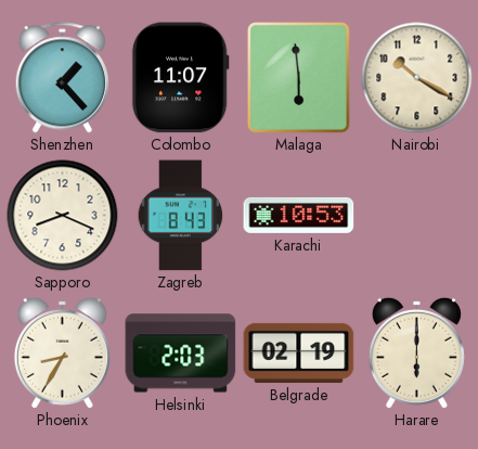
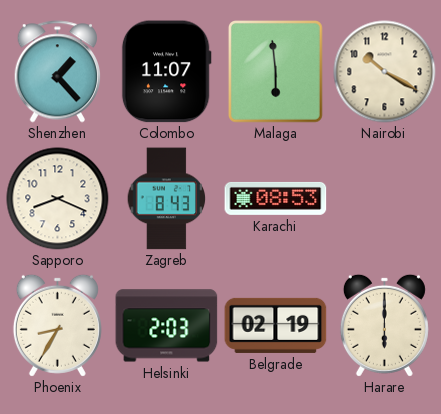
Karachi: 10:53 -> 08:53 (276, 198)
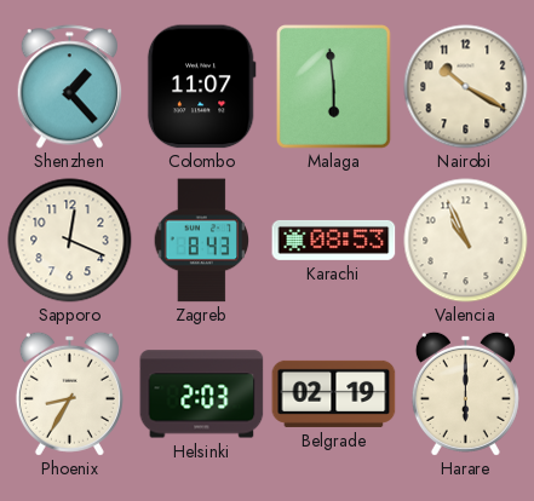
Sapporo: 8:19 -> 12:19 (70, 241)
Valencia: none -> 10:56 (466, 241)
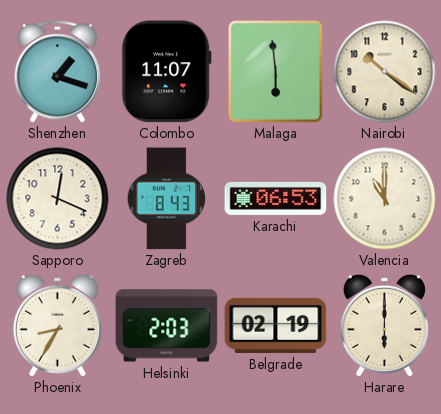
Shenzhen: 1:23 -> 1:18 (57, 72)
Nairobi: 10:20 -> 10:21 (385, 72)
Karachi: 08:53 -> 06:53 (276, 198)
Valencia: 10:56 -> 11:00 (385, 199)
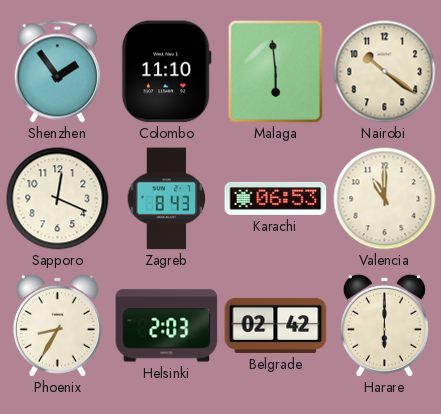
Shenzhen: 1:18 -> 1:54 (57, 72)
Colombo: 11:07 -> 11:10 (166, 72)
Belgrade: 02:19 -> 02:42 (276, 325)
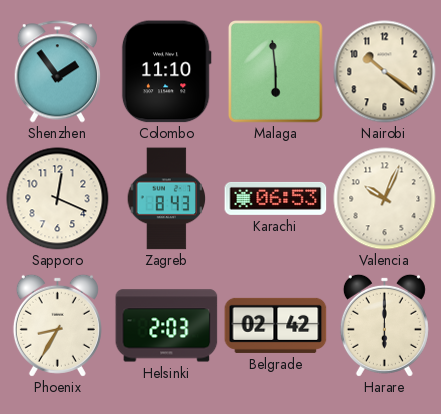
Valencia: 11:00 -> 10:04 (385, 199)
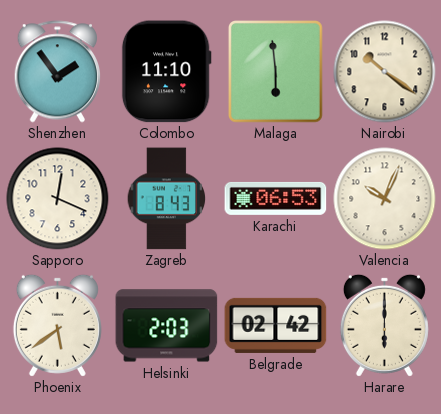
Phoenix: 8:35 -> 5:39 (57, 325)
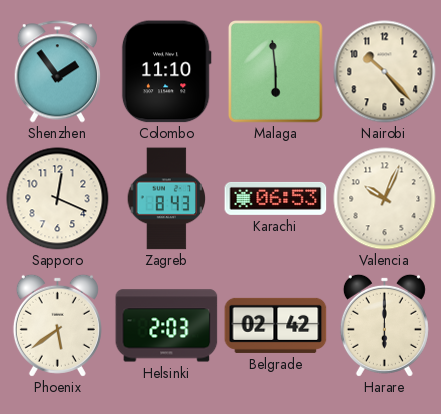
Nairobi: 10:21 -> 10:23 (385, 72)
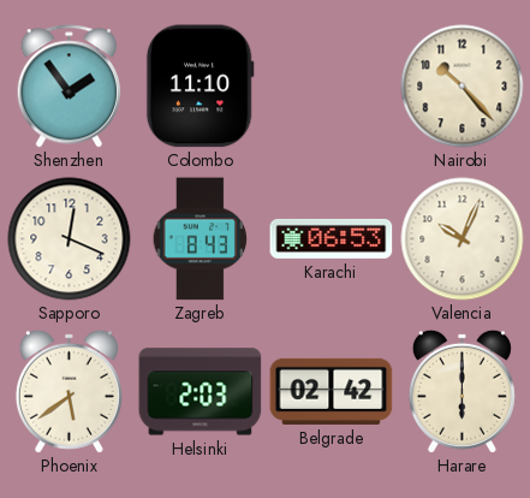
Malaga: 5:59 -> none (275, 72)
